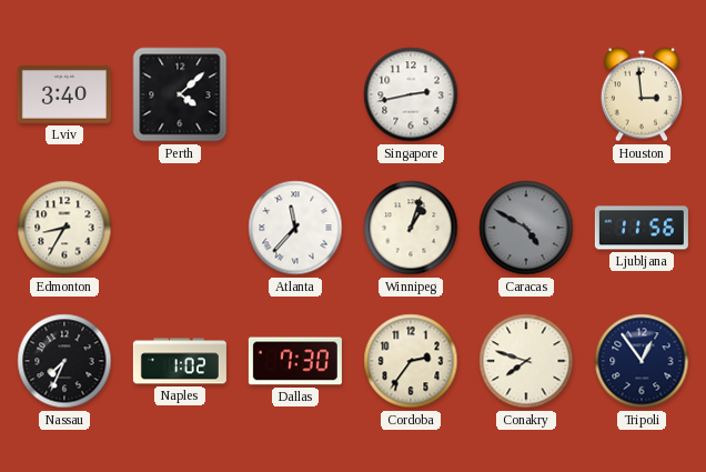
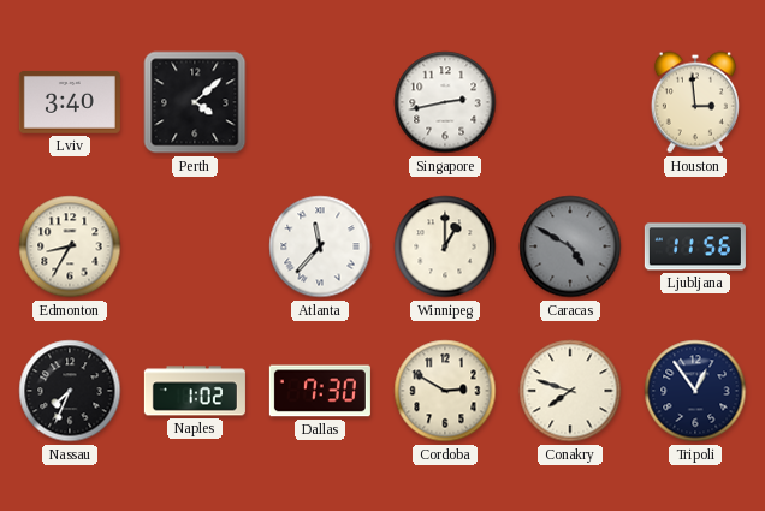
Winnipeg: 1:03 -> 1:00 (445, 246)
Cordoba: 2:36 -> 2:50 (445, 391)
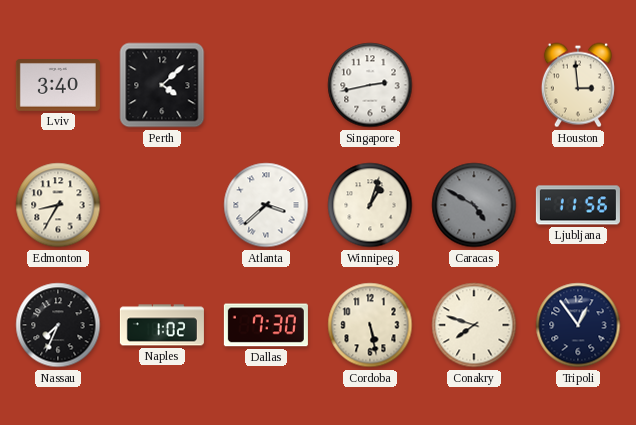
Atlanta: 11:37 -> 3:38 (266, 205)
Winnipeg: 1:00 -> 1:03 (370, 205)
Cordoba: 2:50 -> 5:28 (370, 325)
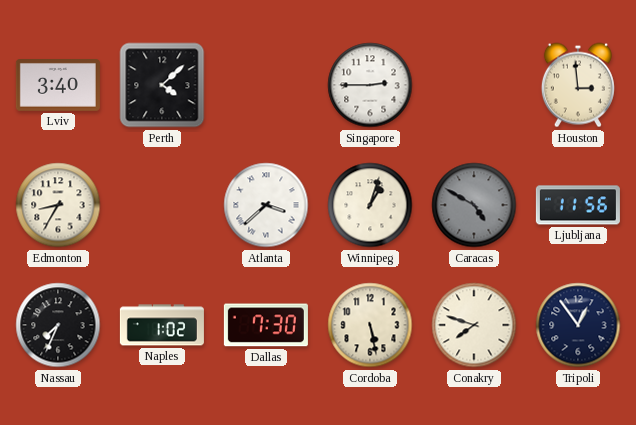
Singapore: 2:43 -> 2:45 (370, 85)
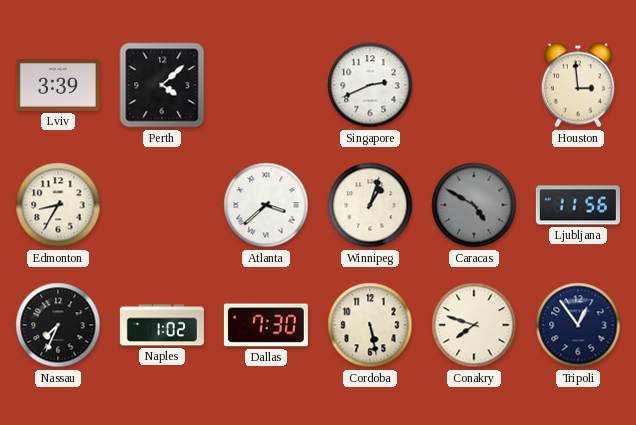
Lviv: 3:40 -> 3:39 (58, 86)
Singapore: 2:45 -> 2:41 (370, 85)
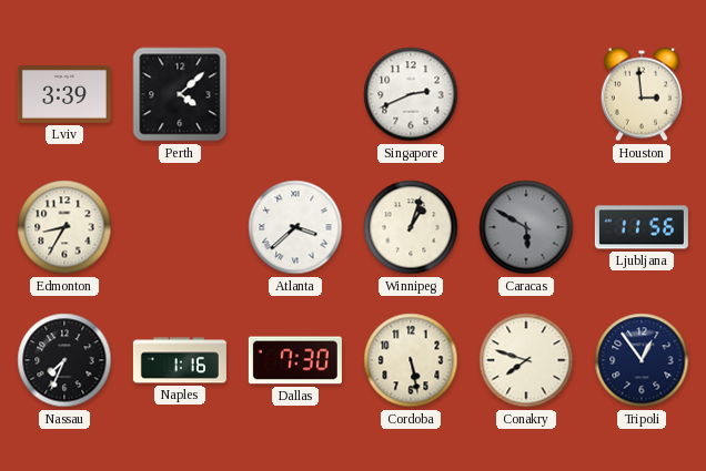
Caracas: 4:50 -> 5:50 (526, 227)
Naples: 1:02 -> 1:16 (180, 360)
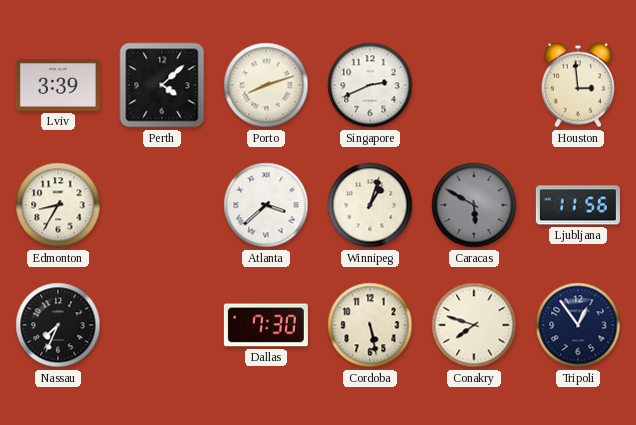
Porto: none -> 8:12 (266, 85)
Naples: 1:16 -> none (180, 360)
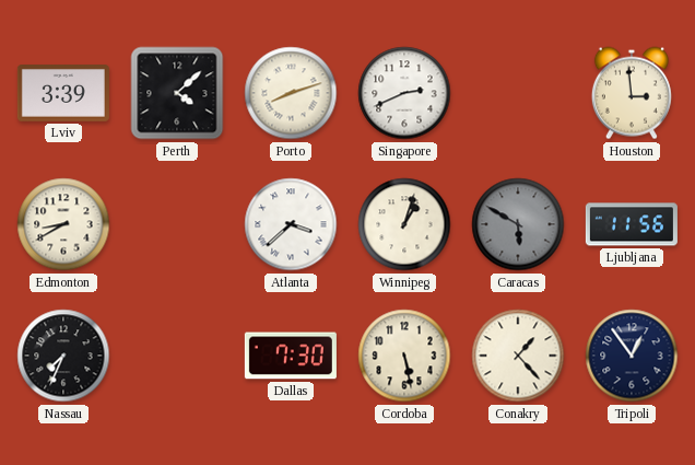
Edmonton: 8:35 -> 8:40 (63, 224)
Conakry: 7:48 -> 1:23 (518, 356)
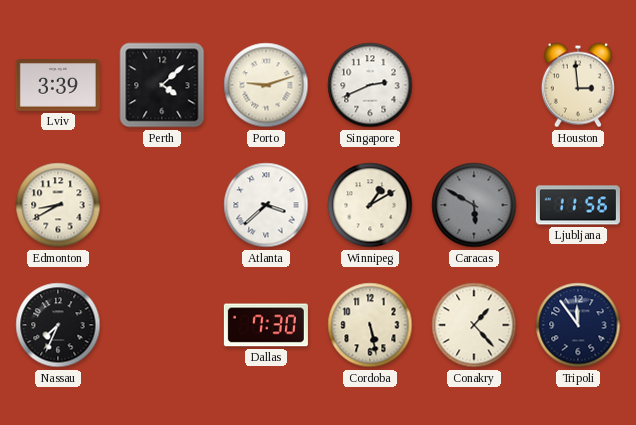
Porto: 8:12 -> 9:12 (266, 85)
Winnipeg: 1:03 -> 1:10 (370, 205)
Tripoli: 12:54 -> 11:54 (578, 325)
